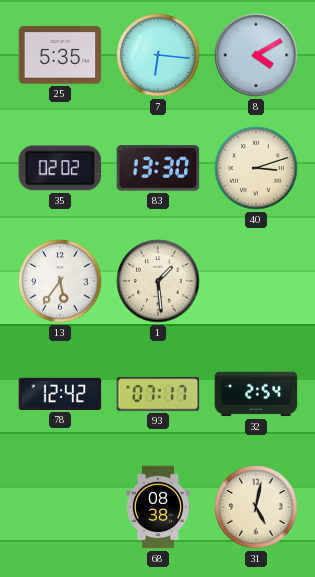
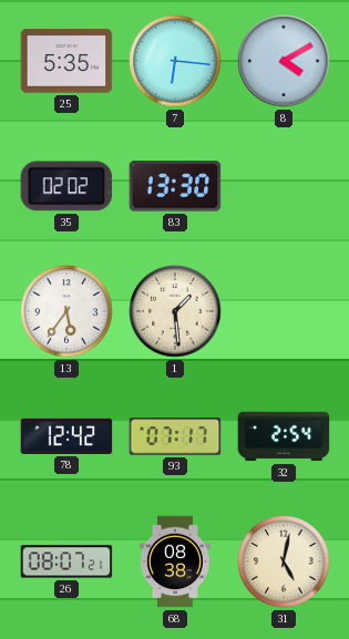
40: 3:12 -> none (256, 168)
26: none -> 08:07 (66, 561)
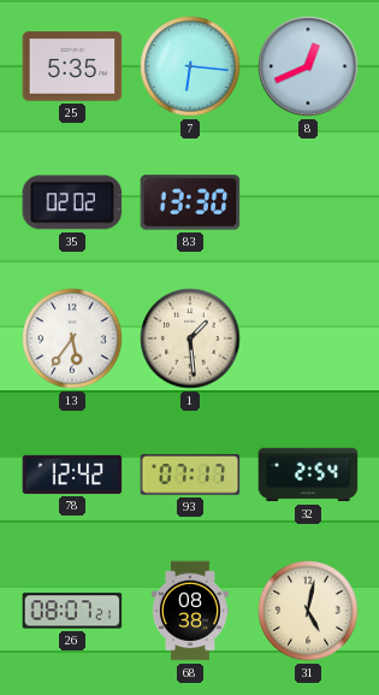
8: 4:10 -> 12:41 (308, 66)
